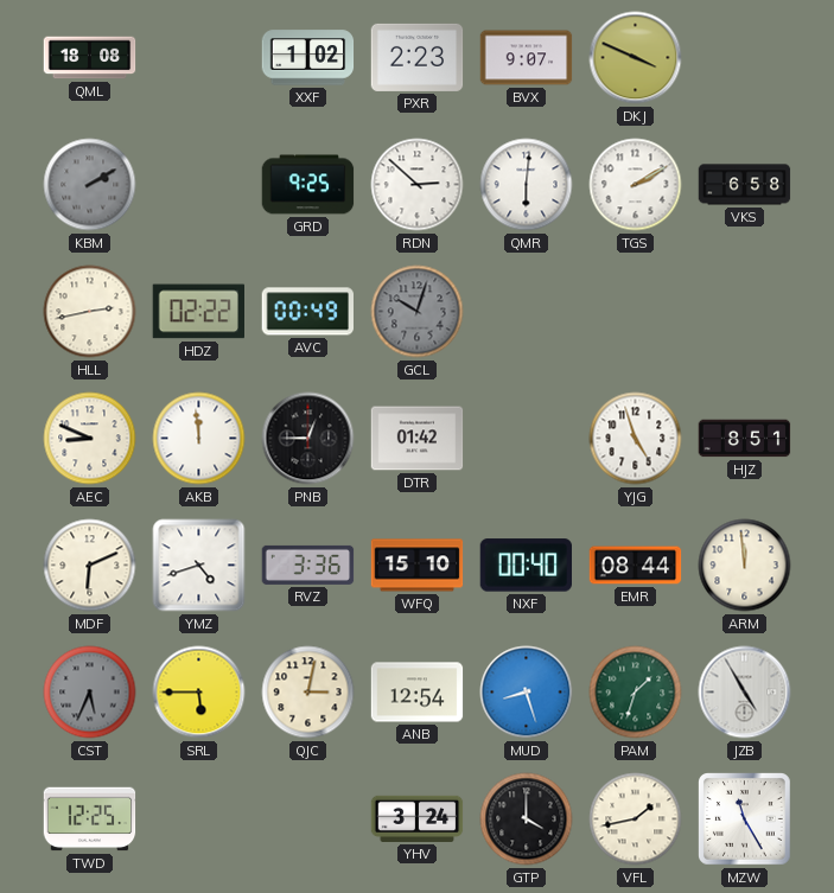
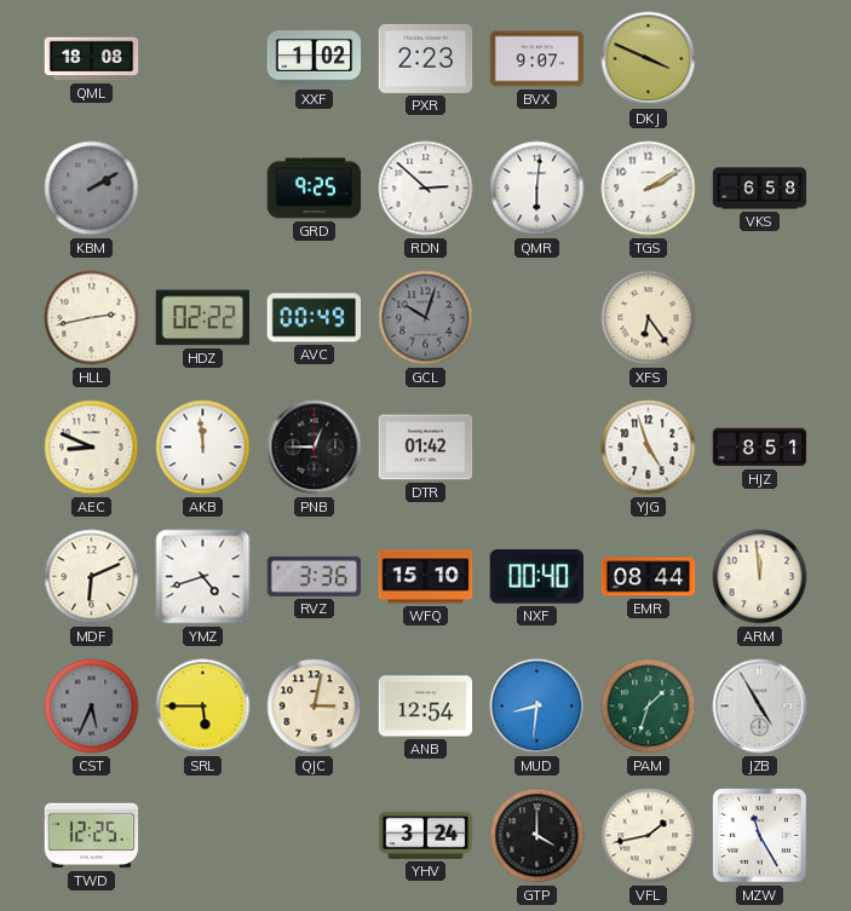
XFS: none -> 6:24 (649, 318)
MUD: 8:27 -> 8:31 (537, 707)
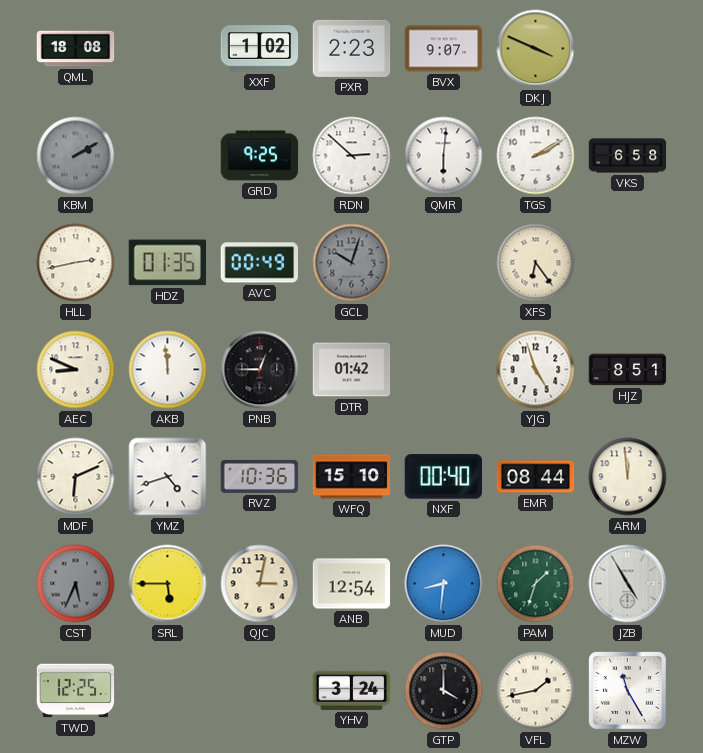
HDZ: 02:22 -> 01:35 (167, 263)
RVZ: 3:36 -> 10:36 (260, 476)
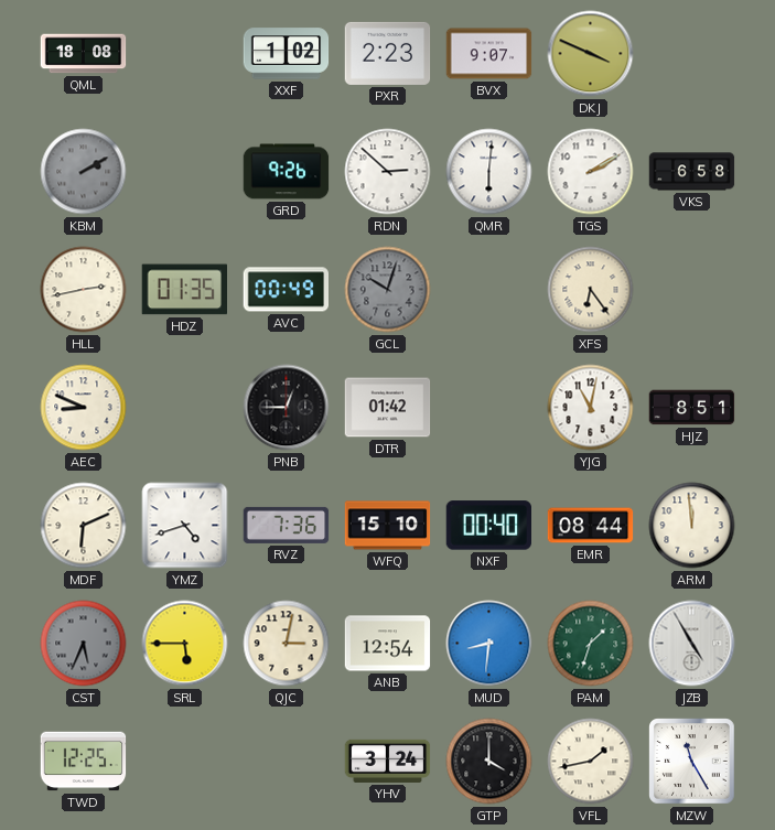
GRD: 9:25 -> 9:26 (287, 172)
AKB: 11:59 -> none (168, 370)
YJG: 4:57 -> 11:02 (591, 408)
RVZ: 10:36 -> 7:36 (287, 525)
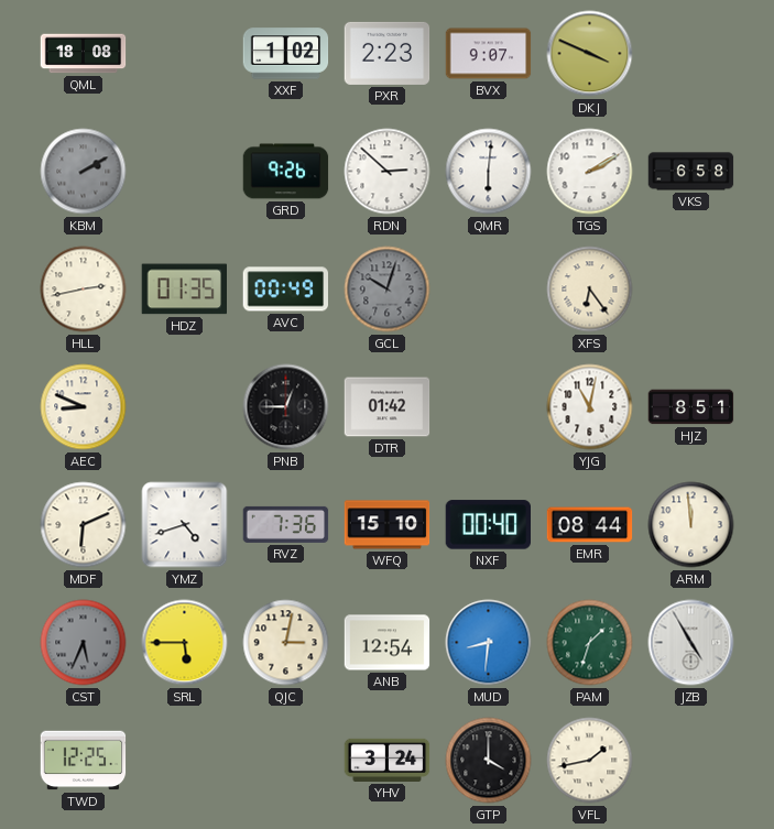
MZW: 11:25 -> none (692, 762)
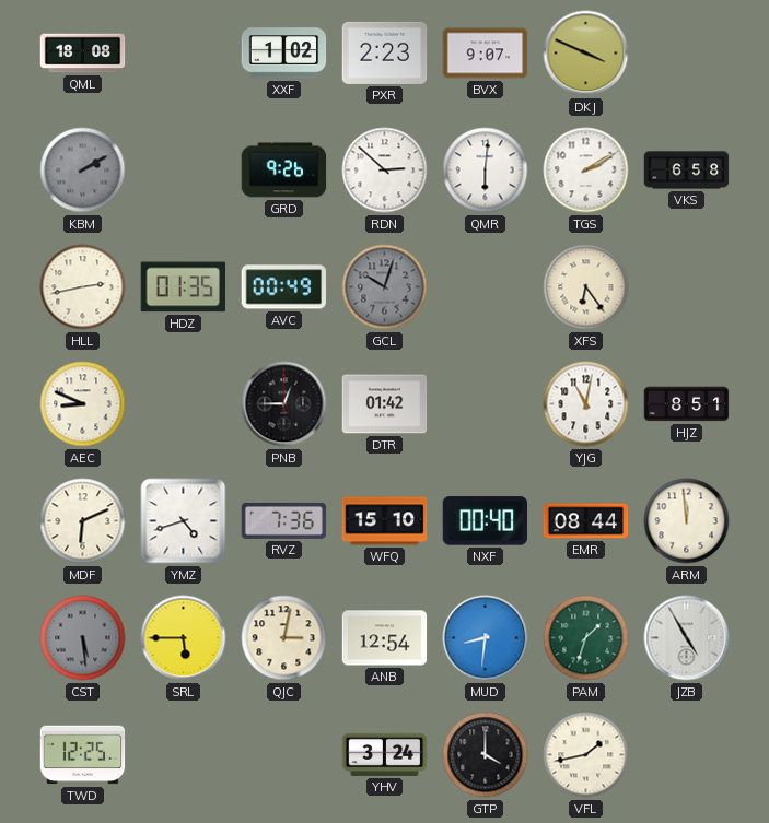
CST: 5:34 -> 5:29 (83, 638)
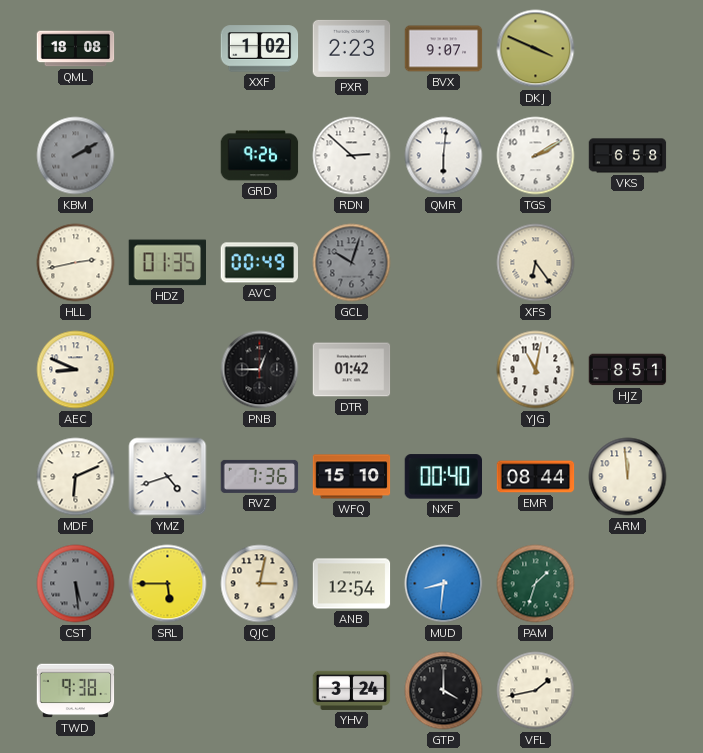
JZB: 4:55 -> none (687, 638)
TWD: 12:25 -> 9:38 (76, 691)
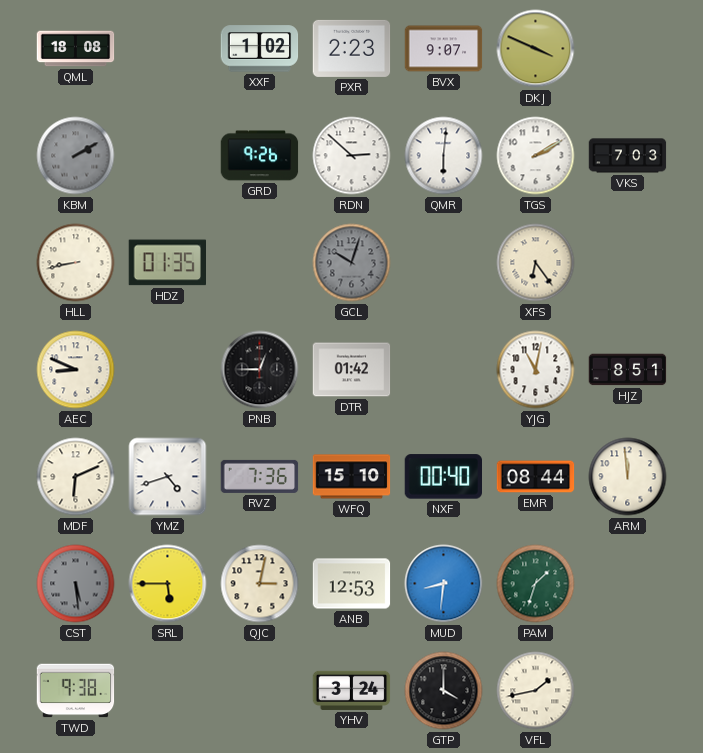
VKS: 6:58 -> 7:03 (628, 156)
HLL: 2:43 -> 8:43 (76, 263)
AVC: 00:49 -> none (260, 263)
ANB: 12:54 -> 12:53 (352, 584)
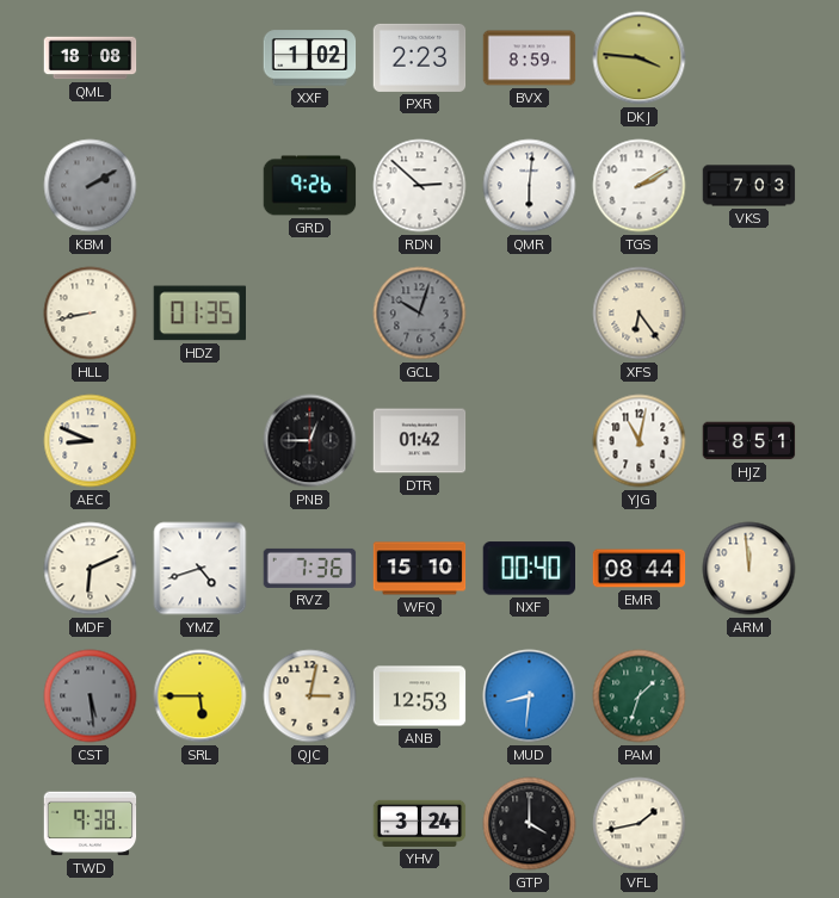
BVX: 9:07 -> 8:59 (530, 58)
DKJ: 3:49 -> 3:46 (640, 58)
